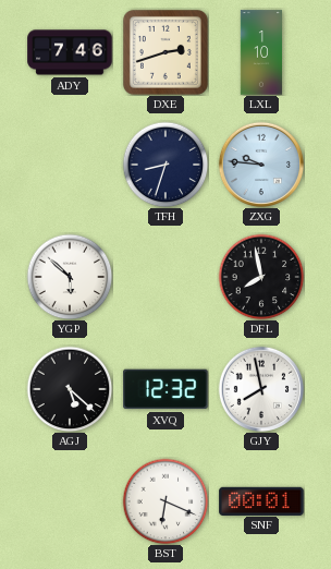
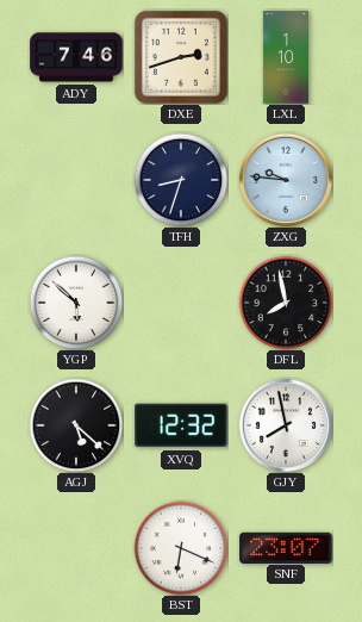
SNF: 00:01 -> 23:07 (286, 547)
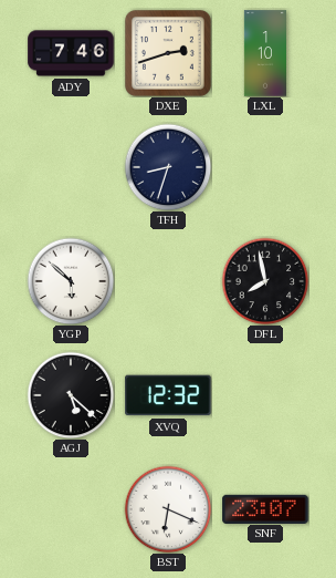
ZXG: 9:46 -> none (285, 179)
GJY: 7:58 -> none (285, 424)
